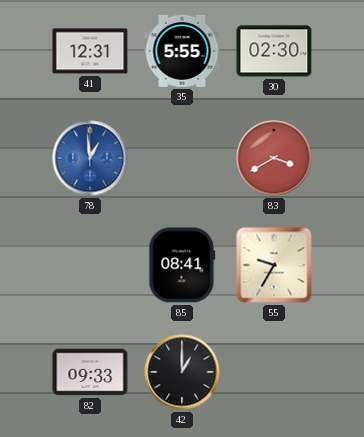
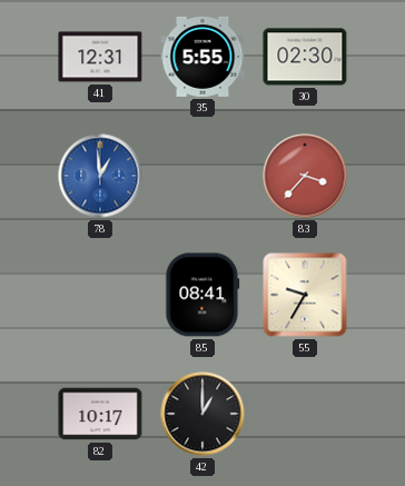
83: 3:40 -> 3:37 (305, 176)
82: 09:33 -> 10:17 (100, 414)
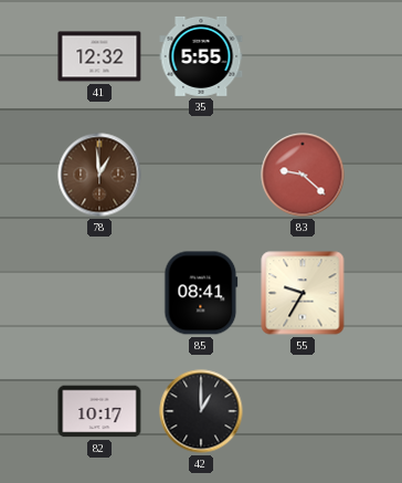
41: 12:31 -> 12:32 (99, 56)
30: 02:30 -> none (305, 57)
78 dial: blue -> brown (99, 175)
83: 3:37 -> 9:22 (303, 175)
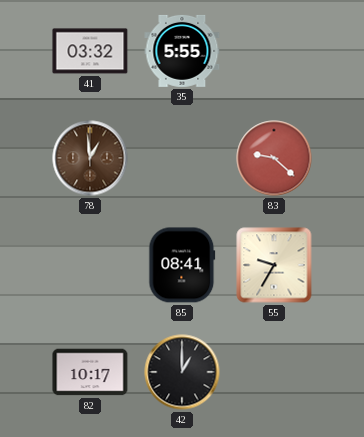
41: 12:32 -> 03:32 (90, 51)
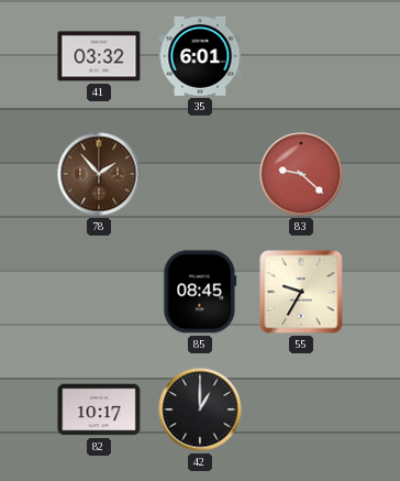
35: 5:55 -> 6:01 (200, 56)
78: 12:59 -> 1:53 (99, 174)
85: 08:41 -> 08:45 (200, 292)
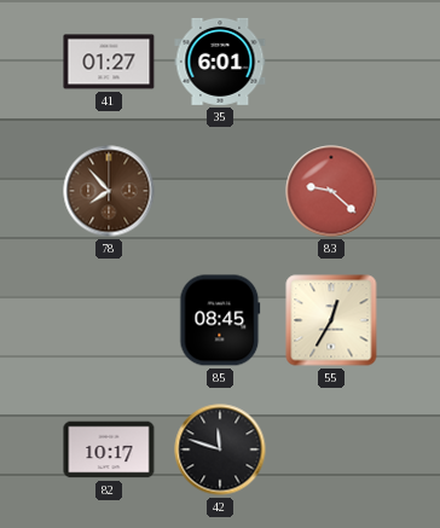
41: 03:32 -> 01:27 (109, 62)
78: 1:53 -> 7:53 (109, 191)
55: 9:35 -> 12:35 (331, 320)
42: 1:00 -> 11:48 (220, 449)
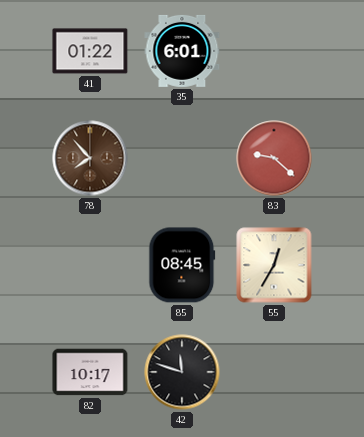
41: 01:27 -> 01:22 (90, 51)
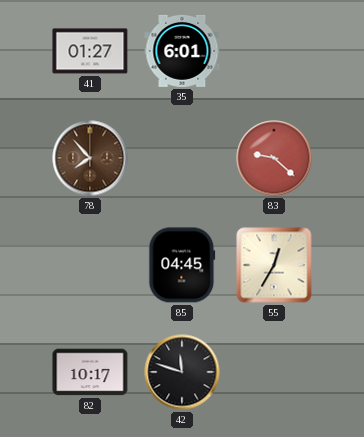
41: 01:22 -> 01:27 (90, 51)
85: 08:45 -> 04:45 (182, 265)
